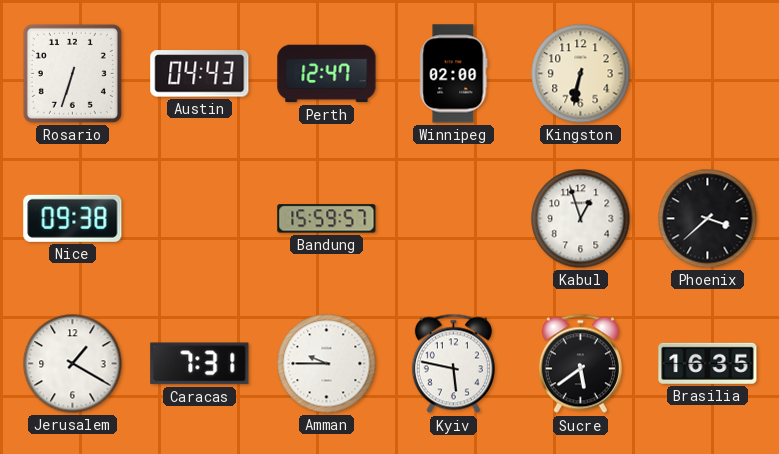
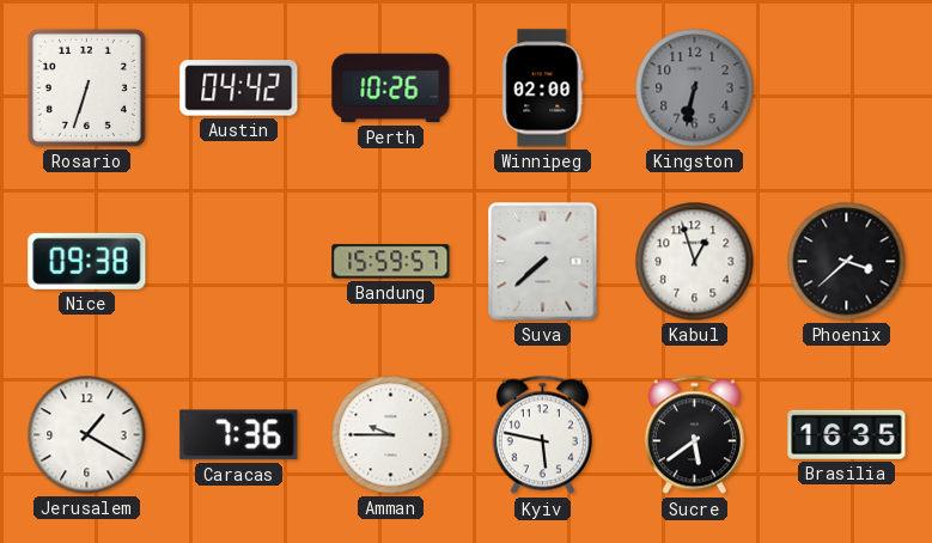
Austin: 04:43 -> 04:42 (239, 89)
Perth: 12:47 -> 10:26 (391, 89)
Kingston dial: cream -> grey (695, 89)
Suva: none -> 7:38 (543, 262)
Caracas: 7:31 -> 7:36 (239, 435)
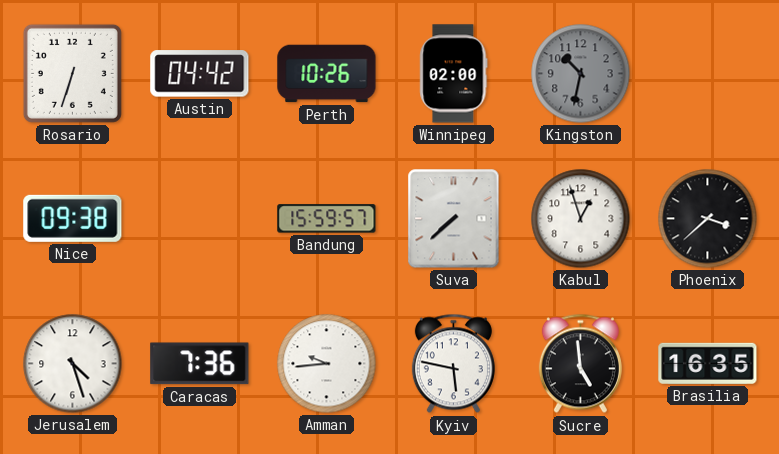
Kingston: 6:32 -> 10:32 (581, 74)
Jerusalem: 1:20 -> 4:27 (73, 364)
Amman: 9:45 -> 9:44 (327, 364)
Sucre: 5:39 -> 4:59 (580, 364)
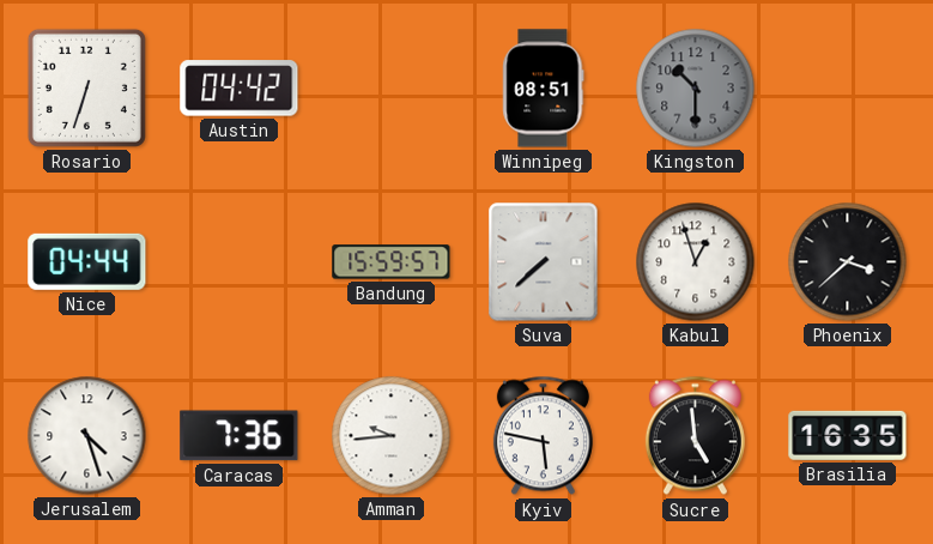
Perth: 10:26 -> none (327, 74)
Winnipeg: 02:00 -> 08:51 (544, 89)
Kingston: 10:32 -> 10:30 (696, 89)
Nice: 09:38 -> 04:44 (87, 261)
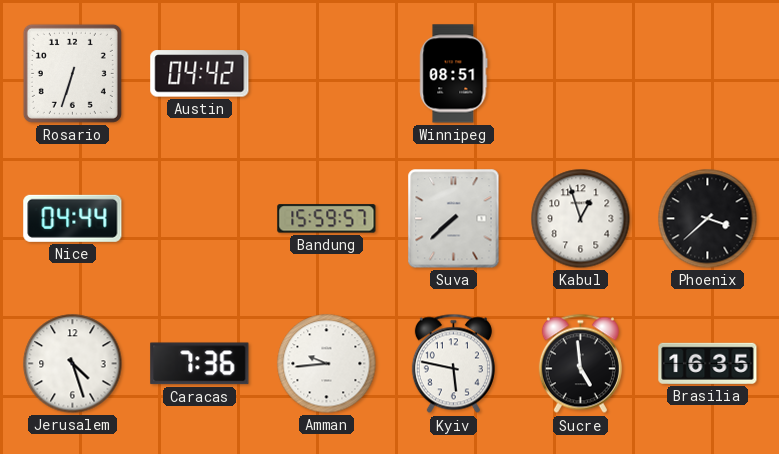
Kingston: 10:30 -> none (696, 89)
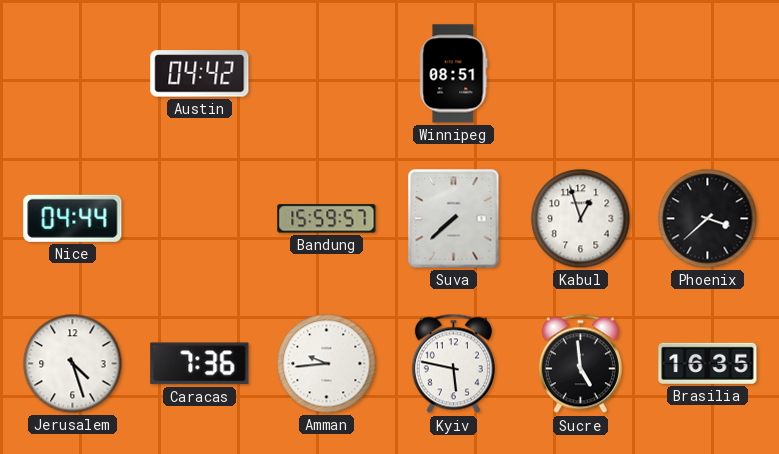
Rosario: 6:33 -> none (72, 73)
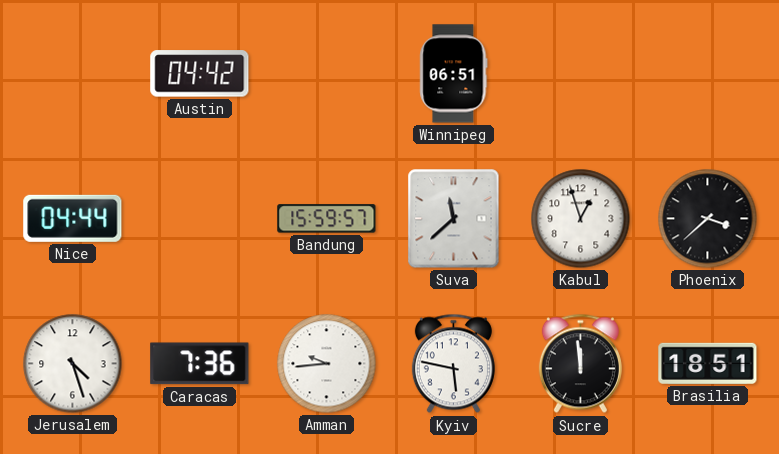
Winnipeg: 08:51 -> 06:51 (454, 74)
Suva: 7:38 -> 11:38 (454, 219)
Sucre: 4:59 -> 11:59 (580, 364)
Brasilia: 16:35 -> 18:51 (708, 363)
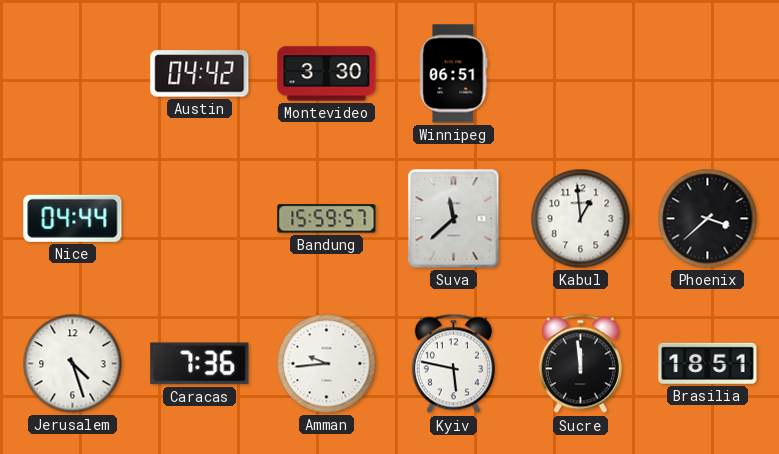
Montevideo: none -> 3:30 (327, 74)
Kabul: 12:57 -> 12:59 (581, 219)
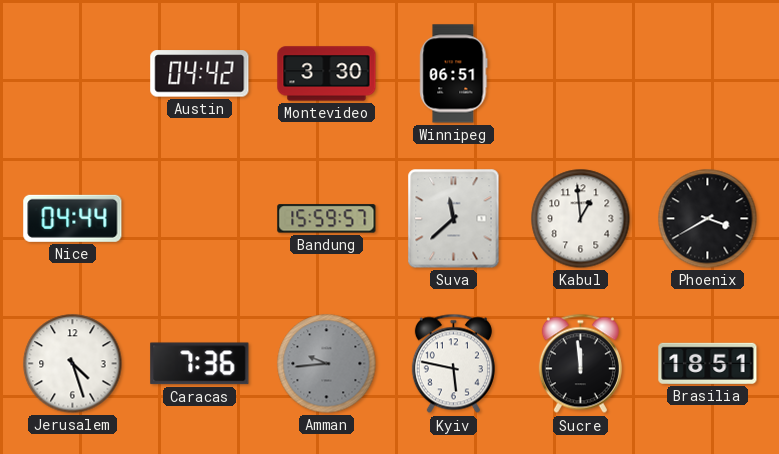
Phoenix: 3:38 -> 3:40 (708, 219)
Amman dial: white -> grey (327, 364)
